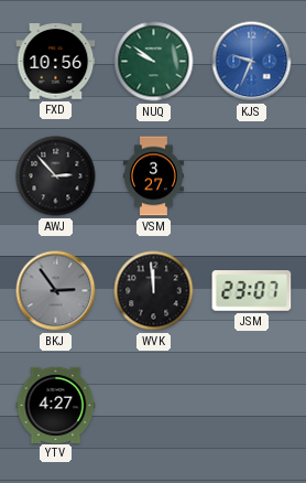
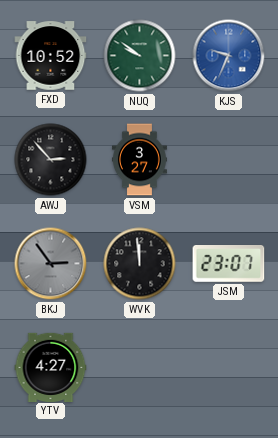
FXD: 10:56 -> 10:52 (51, 56)
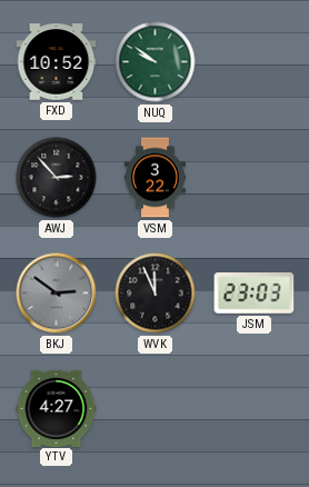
KJS: 9:34 -> none (229, 56)
VSM: 3:27 -> 3:22 (154, 178)
BKJ: 2:54 -> 2:51 (57, 294)
WVK: 11:59 -> 11:56 (156, 294)
JSM: 23:07 -> 23:03 (255, 294)
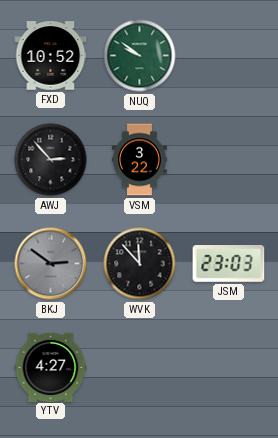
WVK: 11:56 -> 11:53 (140, 264)
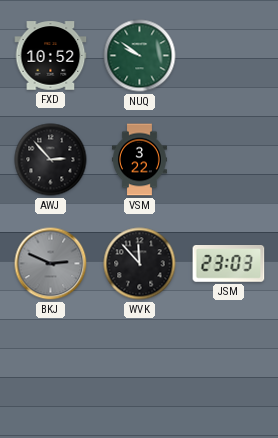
BKJ: 2:51 -> 2:49 (51, 264)
YTV: 4:27 -> none (51, 367)
